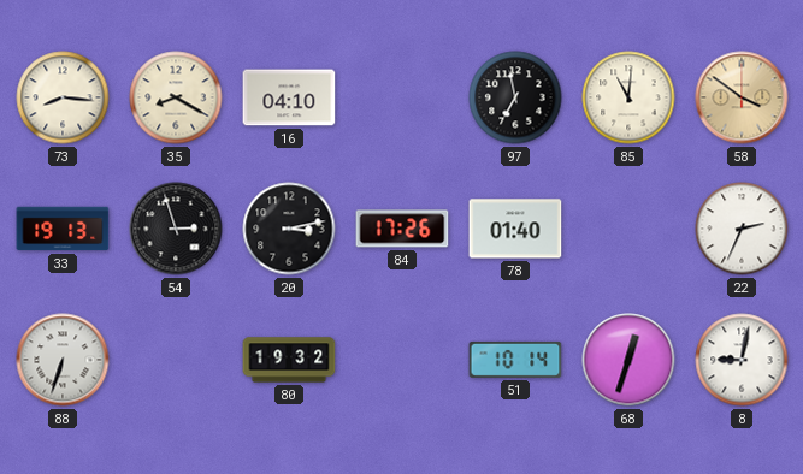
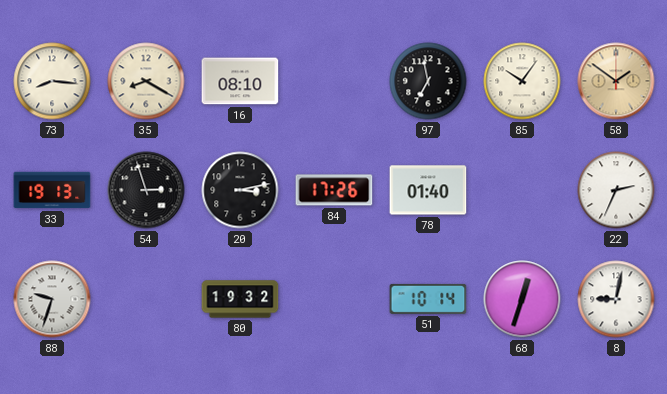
16: 04:10 -> 08:10 (240, 81)
85: 11:01 -> 10:06 (522, 81)
58: 3:51 -> 1:51 (616, 81)
88: 6:33 -> 9:33 (52, 299)
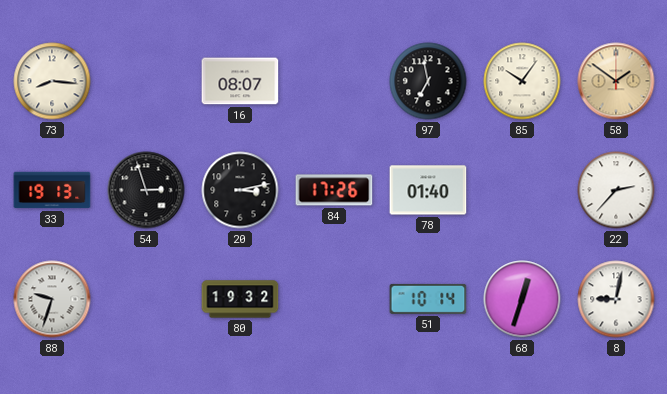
35: 8:20 -> none (146, 81)
16: 08:10 -> 08:07 (240, 81)
22: 2:34 -> 2:37 (616, 190)
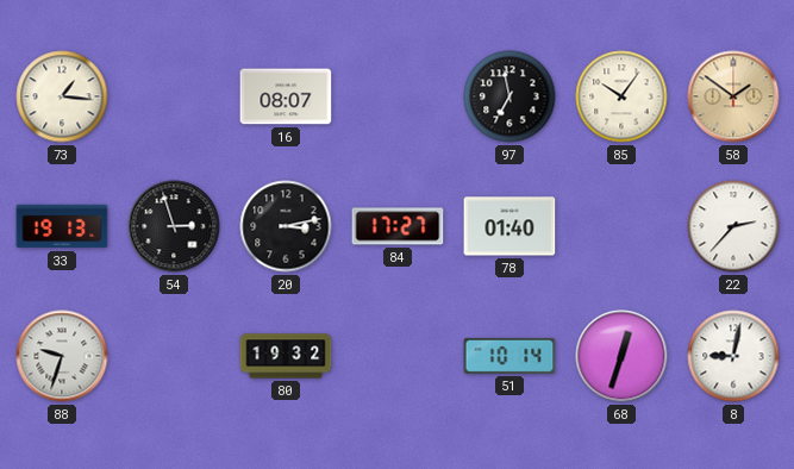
73: 8:16 -> 1:16 (62, 96)
84: 17:26 -> 17:27 (398, 226)
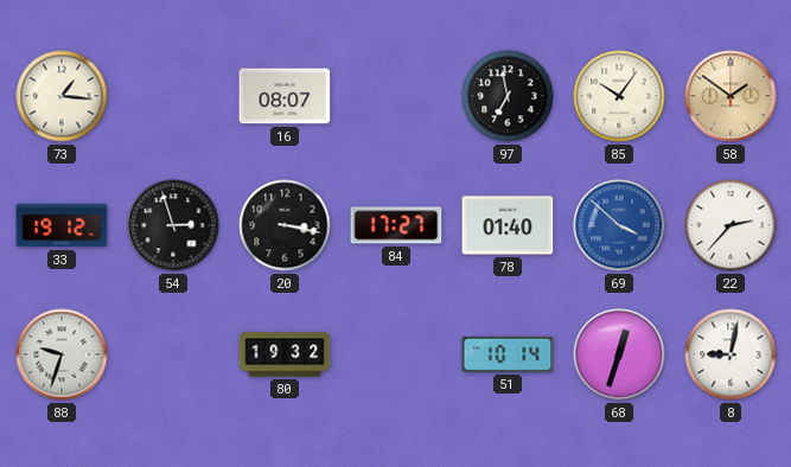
33: 19:13 -> 19:12 (62, 225)
20: 3:13 -> 3:17 (285, 225)
69: none -> 3:52 (619, 225)
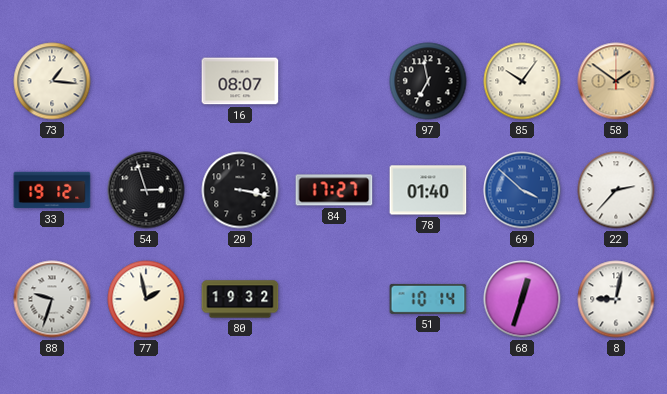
77: none -> 1:58 (146, 299)
